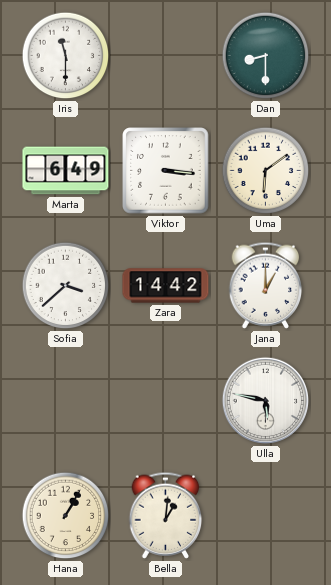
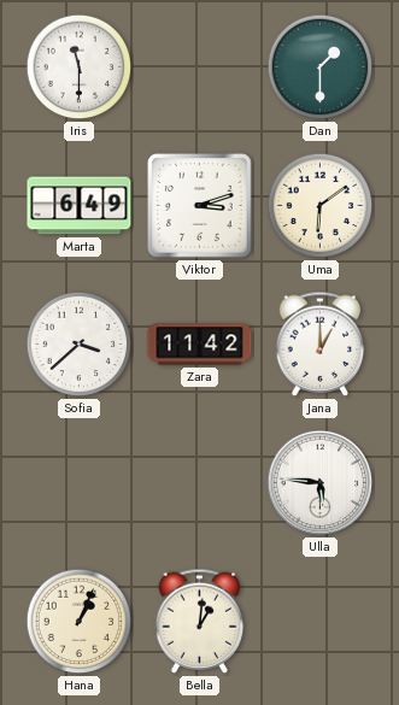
Dan: 8:30 -> 1:30 (321, 67)
Viktor: 3:16 -> 3:12 (200, 206)
Zara: 14:42 -> 11:42 (200, 345)
Ulla: 5:47 -> 5:46 (321, 483)
Hana: 1:05 -> 1:04 (80, 622)
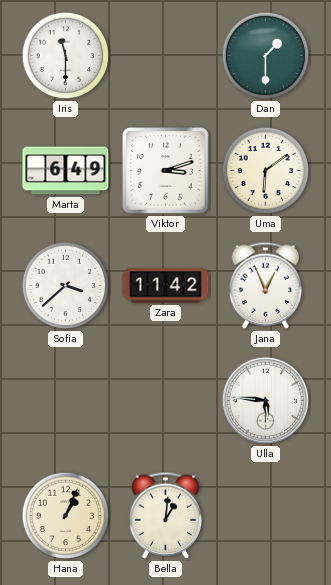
Jana: 1:00 -> 12:56 (266, 285)
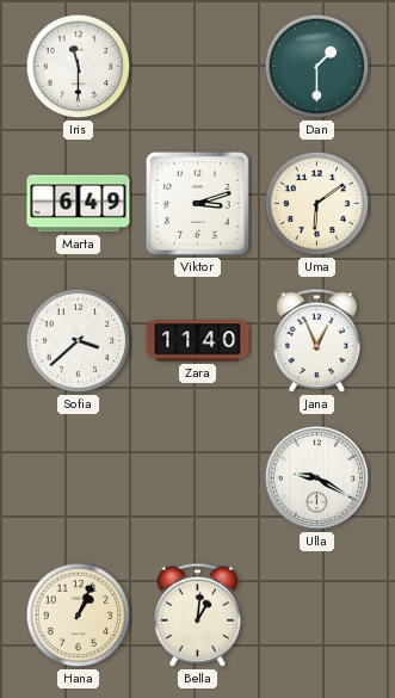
Zara: 11:42 -> 11:40 (198, 341)
Ulla: 5:46 -> 9:20 (317, 478)
